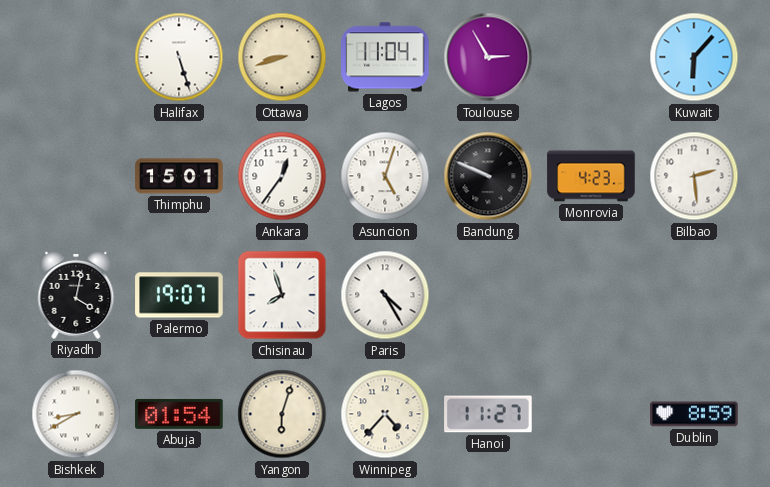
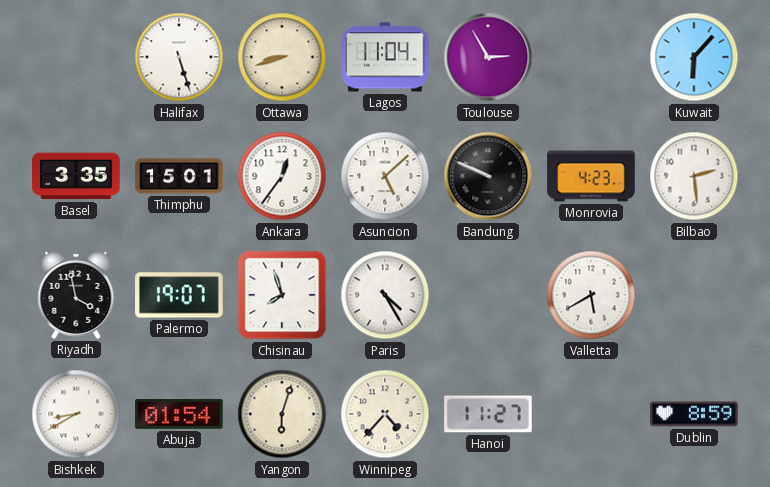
Basel: none -> 3:35 (76, 176)
Asuncion: 5:03 -> 5:08 (385, 176)
Riyadh: 4:02 -> 3:58 (76, 296)
Valletta: none -> 5:40 (591, 295)
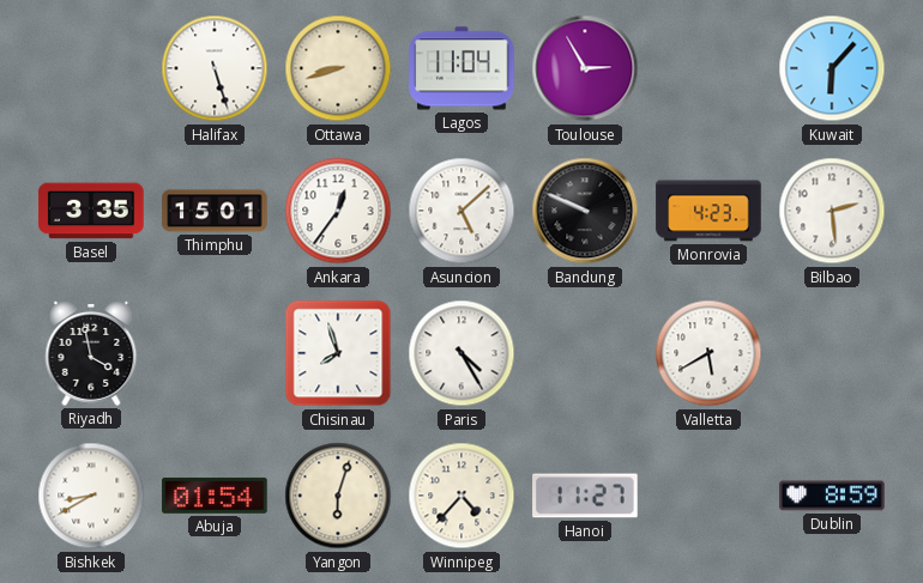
Palermo: 19:07 -> none (179, 295)
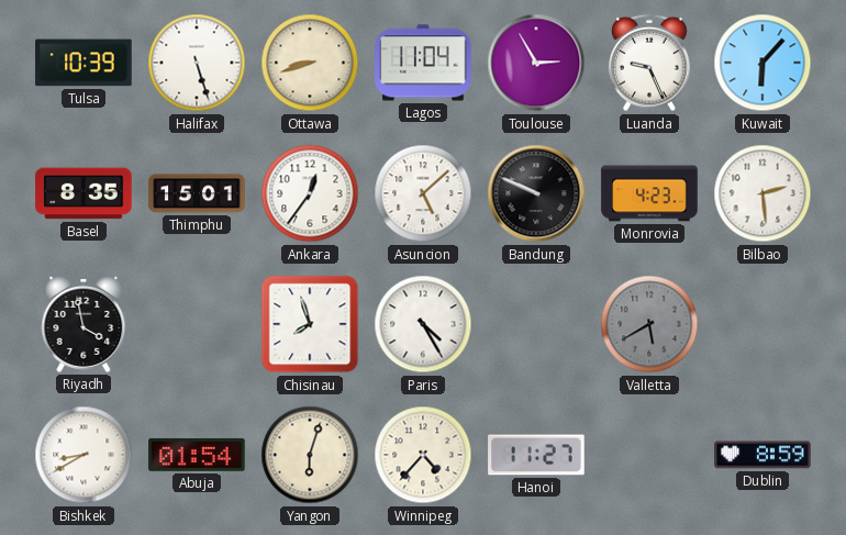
Tulsa: none -> 10:39 (84, 63)
Luanda: none -> 9:26 (650, 63)
Basel: 3:35 -> 8:35 (84, 193)
Valletta dial: white -> grey (649, 324)
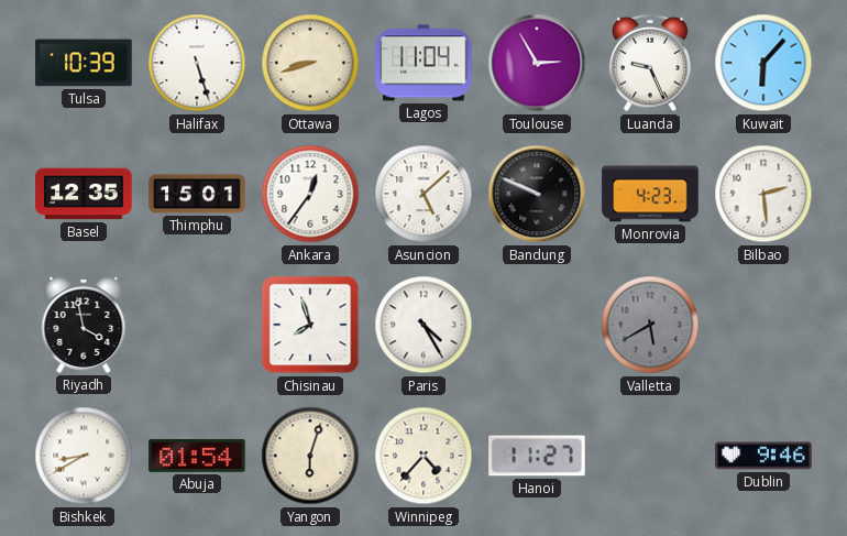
Basel: 8:35 -> 12:35 (84, 194)
Dublin: 8:59 -> 9:46 (763, 456)
